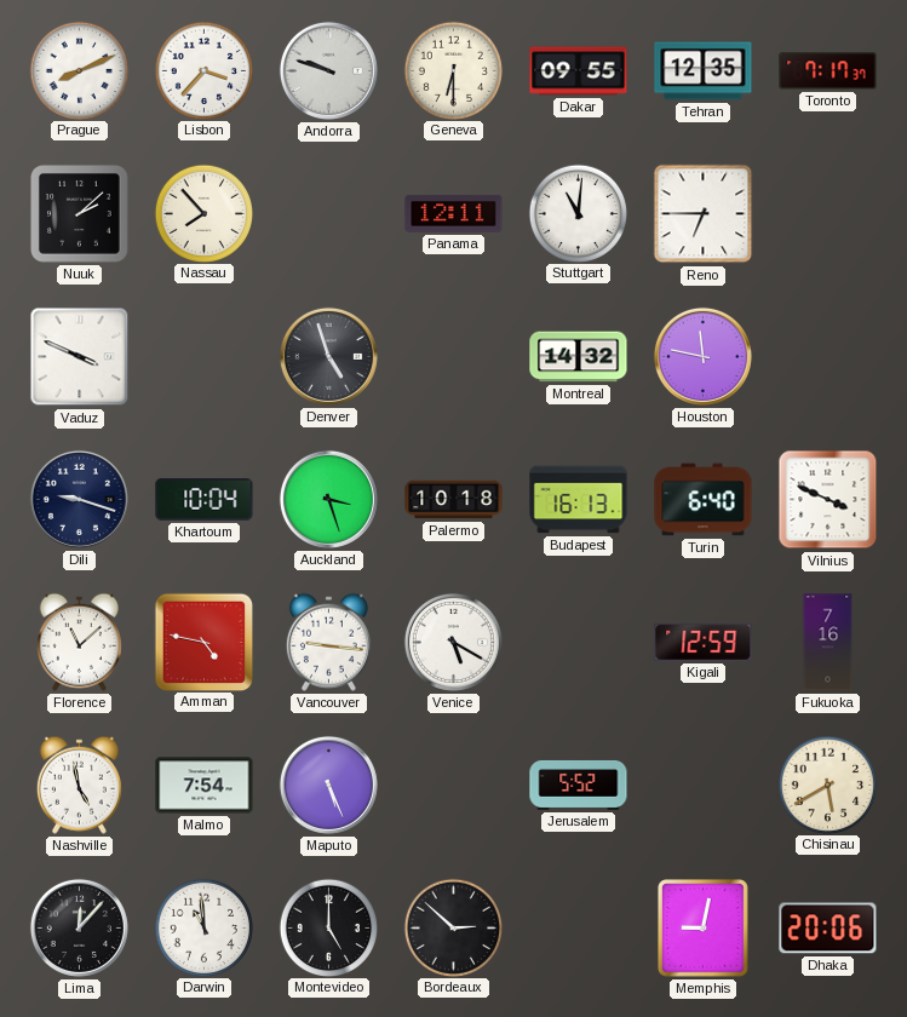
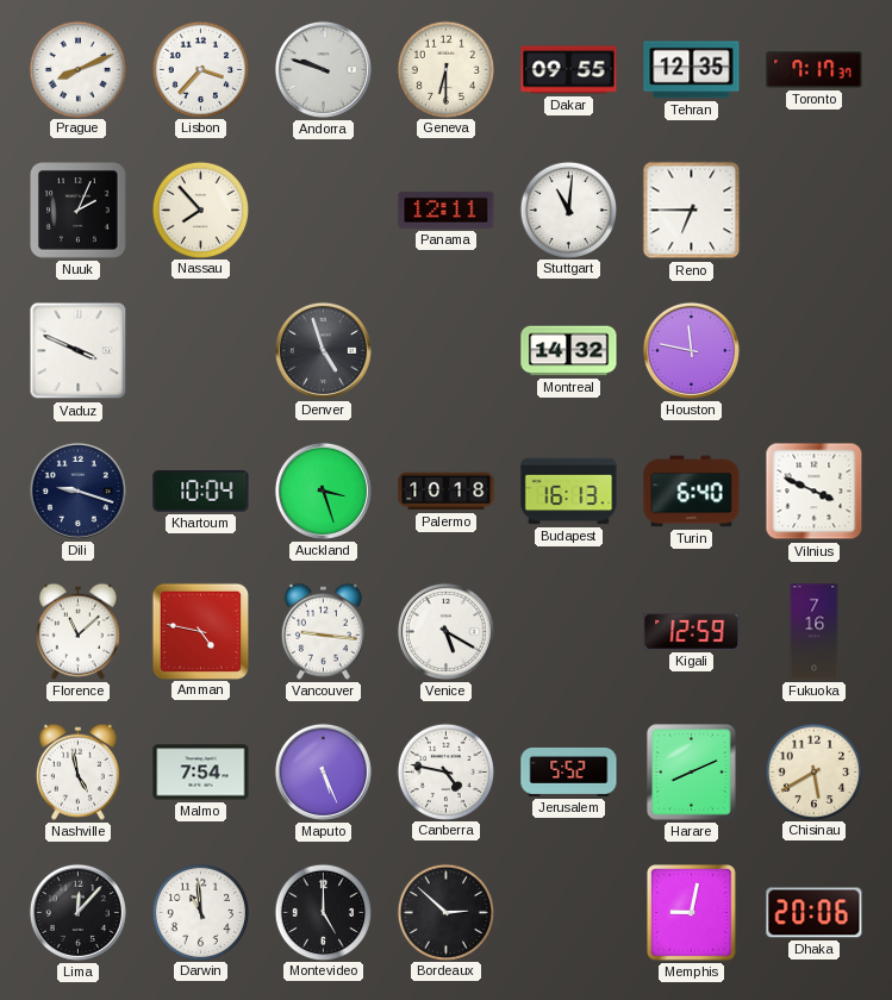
Nuuk: 2:08 -> 2:04 (79, 211)
Canberra: none -> 4:47 (445, 771)
Harare: none -> 8:11 (692, 773)
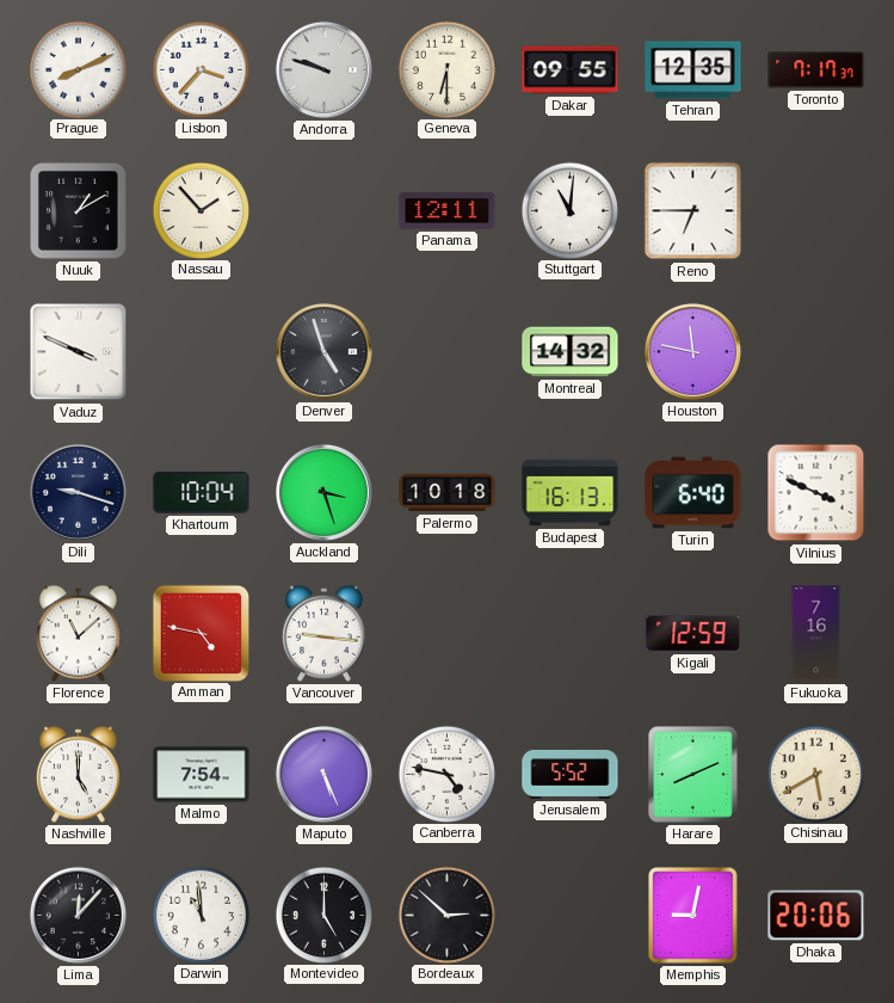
Nuuk: 2:04 -> 1:10 (79, 211)
Nassau: 7:53 -> 1:53 (201, 210)
Venice: 5:20 -> none (445, 631)
Nashville: 4:58 -> 5:00 (78, 774)
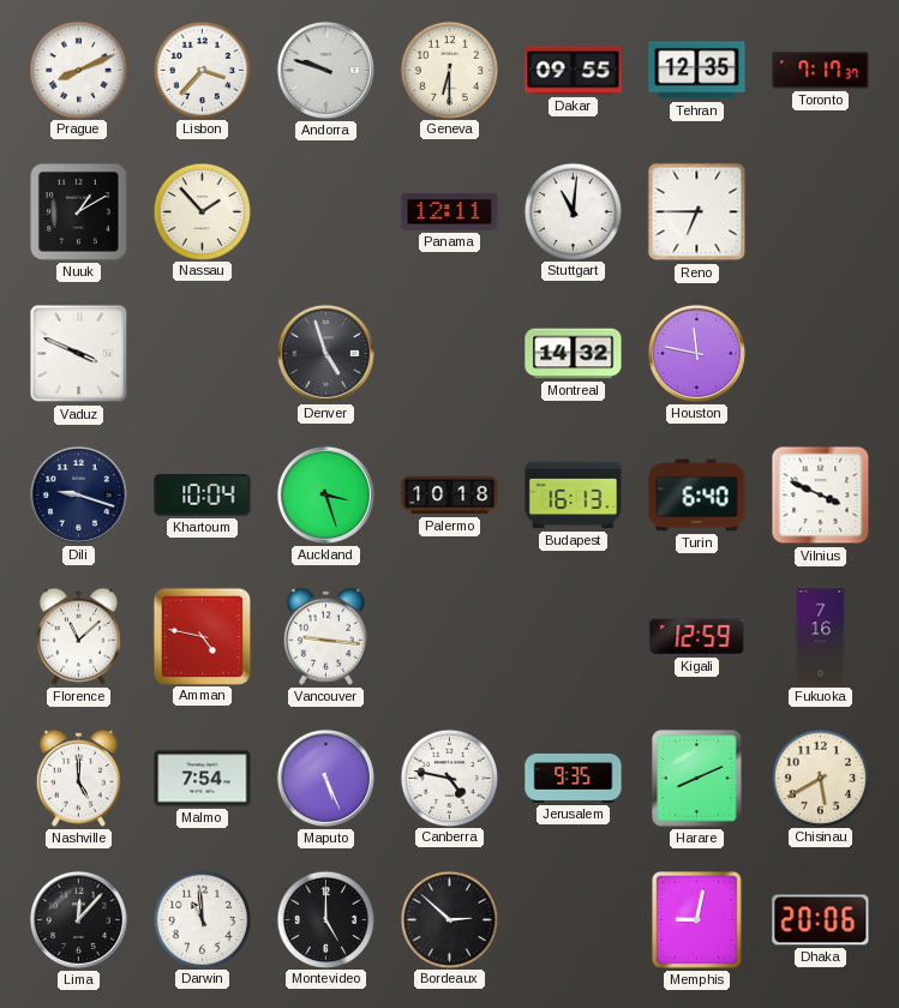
Jerusalem: 5:52 -> 9:35 (574, 778)
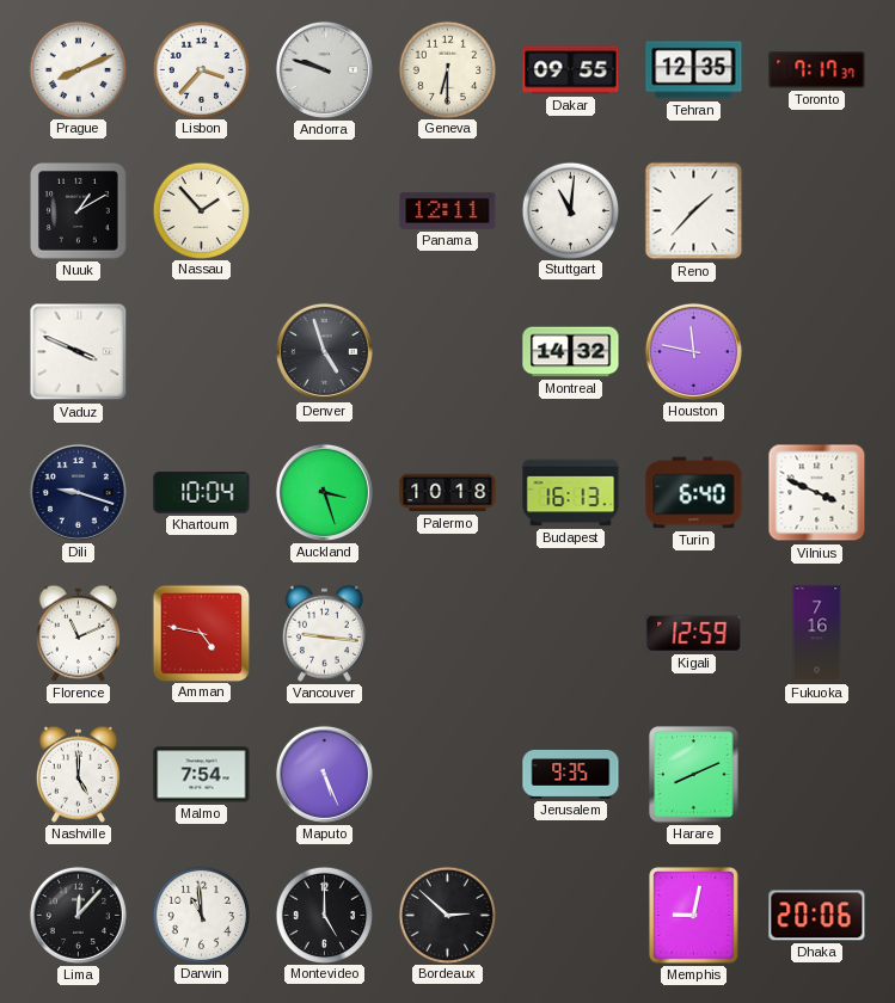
Reno: 6:45 -> 1:37 (694, 211)
Florence: 11:08 -> 11:11 (78, 633)
Canberra: 4:47 -> none (449, 778)
Chisinau: 5:40 -> none (820, 778)
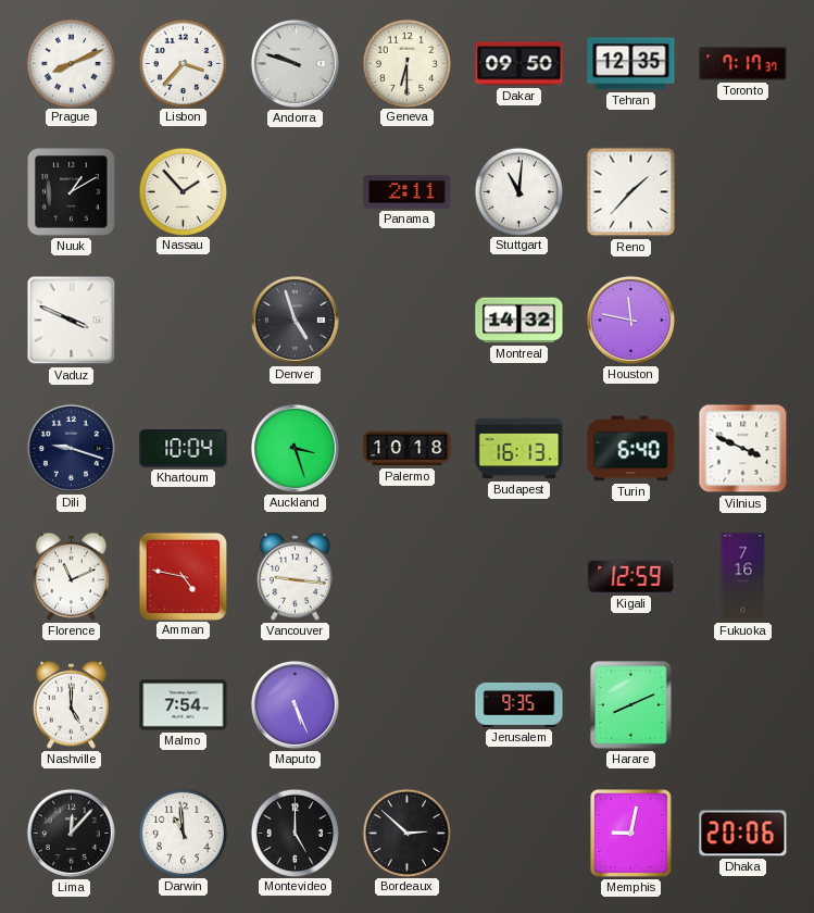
Dakar: 09:55 -> 09:50 (519, 64)
Panama: 12:11 -> 2:11 (408, 191)
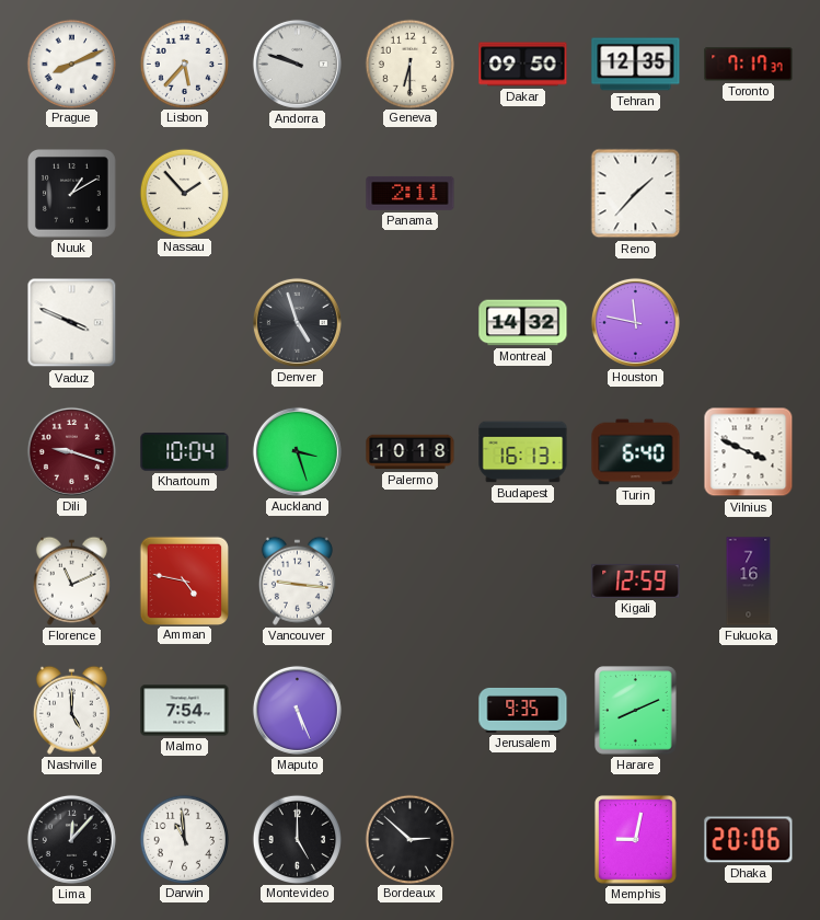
Lisbon: 3:37 -> 5:37 (184, 64)
Stuttgart: 11:01 -> none (518, 191)
Dili dial: navy -> burgundy (71, 451)
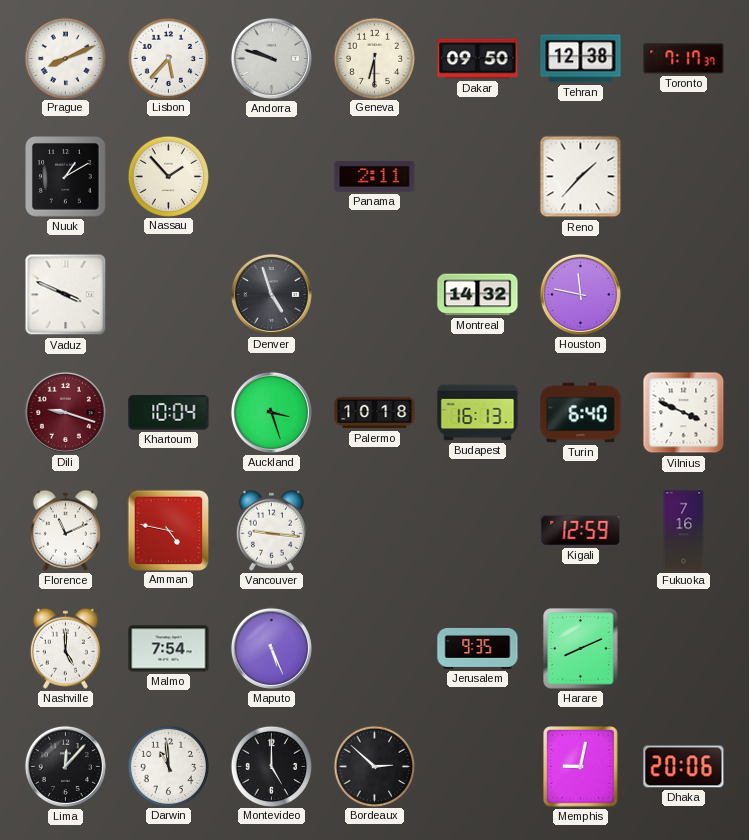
Tehran: 12:35 -> 12:38 (581, 59)
